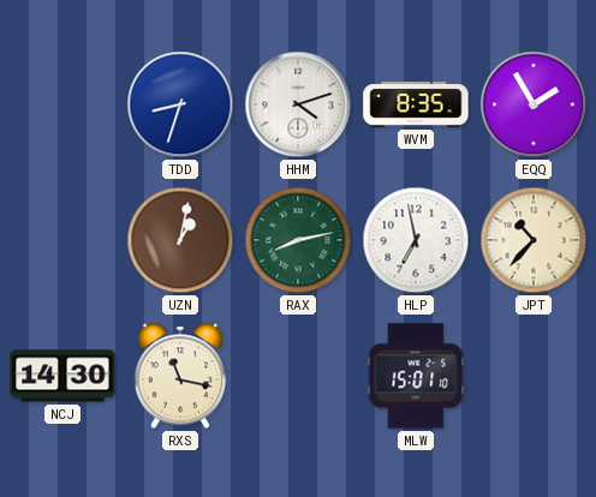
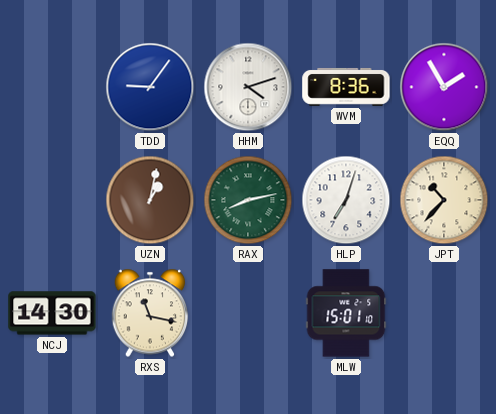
TDD: 8:33 -> 9:06 (150, 87)
WVM: 8:35 -> 8:36 (346, 87)
HLP: 6:58 -> 7:03 (346, 200)
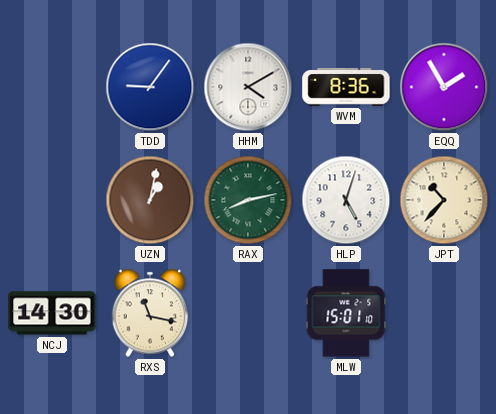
HHM: 4:12 -> 4:10 (248, 87)
HLP: 7:03 -> 5:03 (346, 200)
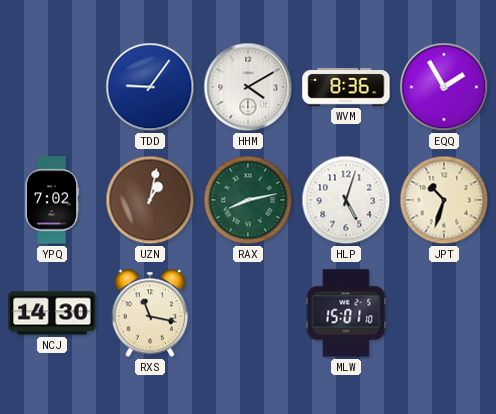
YPQ: none -> 7:02 (52, 200)
JPT: 10:37 -> 10:33 (444, 200)
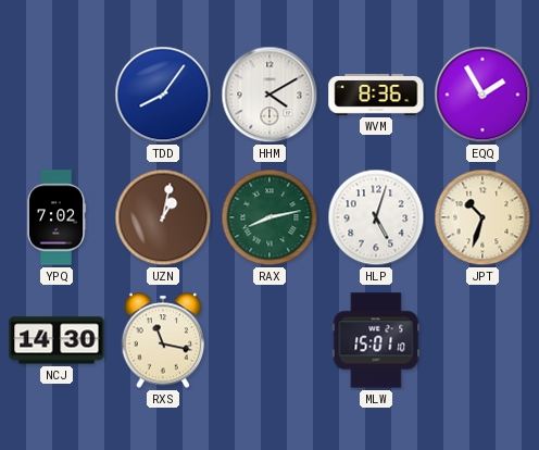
TDD: 9:06 -> 8:06 (163, 95)
